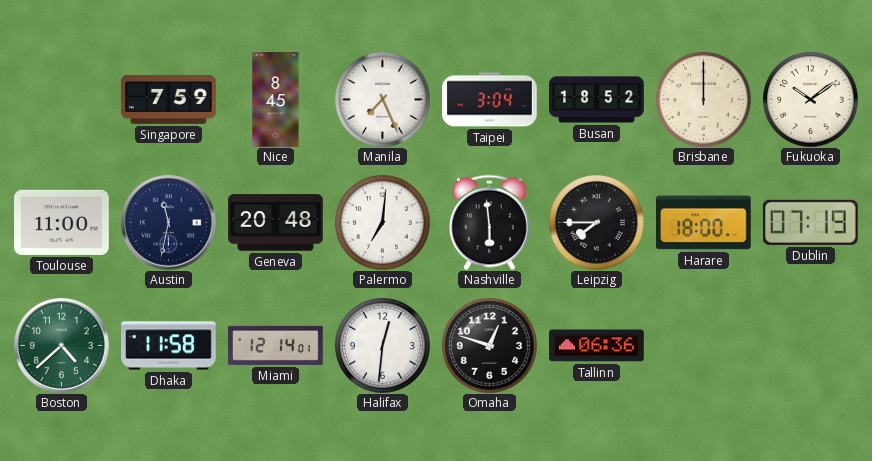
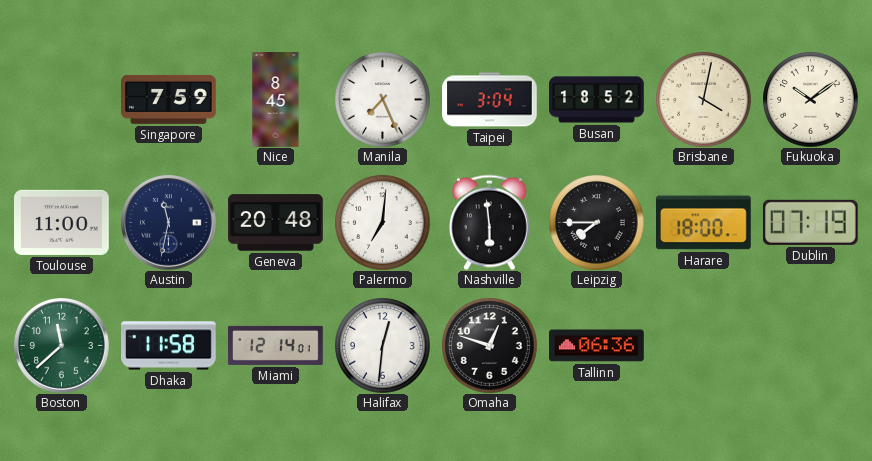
Brisbane: 12:00 -> 4:02 (703, 99)
Boston: 4:38 -> 11:38 (62, 346)
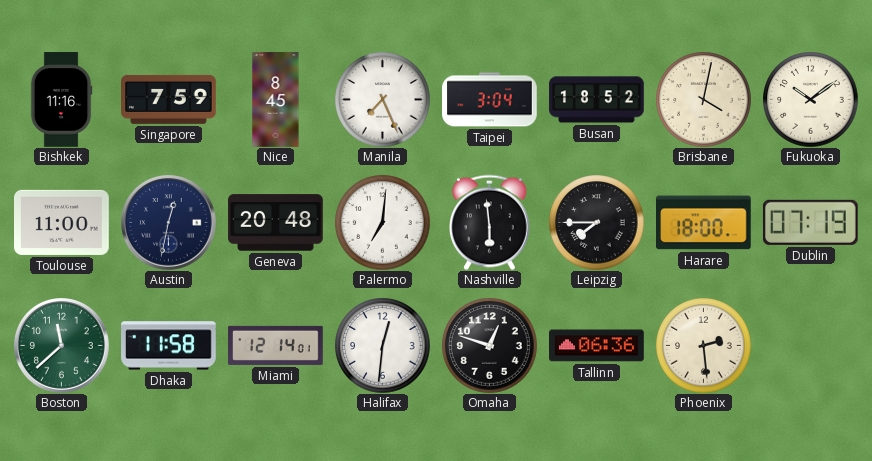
Bishkek: none -> 11:16 (61, 100)
Austin: 11:32 -> 12:32 (169, 223)
Phoenix: none -> 2:29 (703, 345)
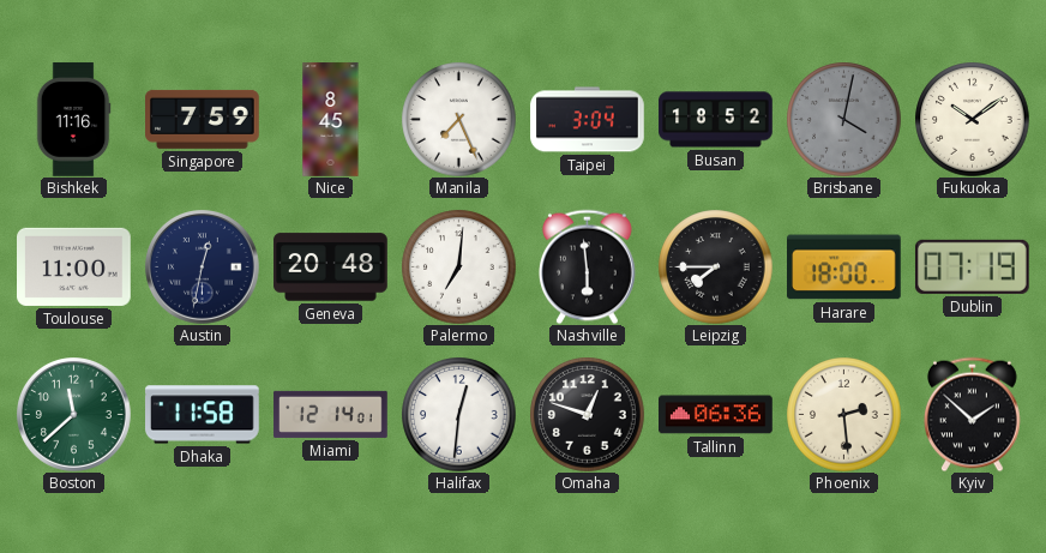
Brisbane dial: cream -> grey (843, 119)
Kyiv: none -> 1:52 (973, 414)
